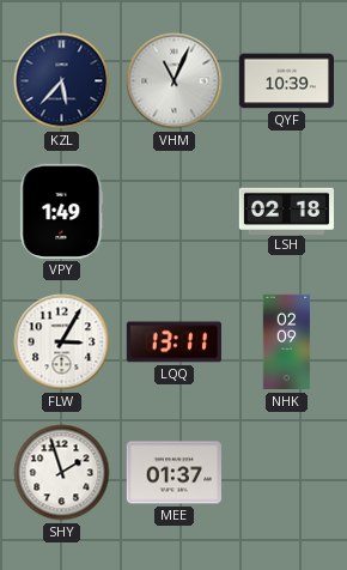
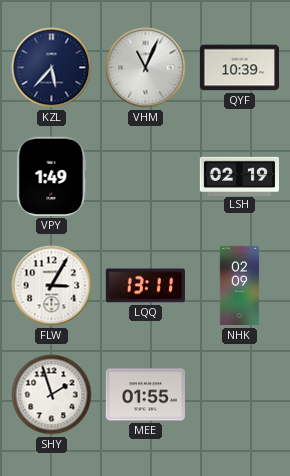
LSH: 02:18 -> 02:19 (239, 176)
MEE: 01:37 -> 01:55 (145, 395)
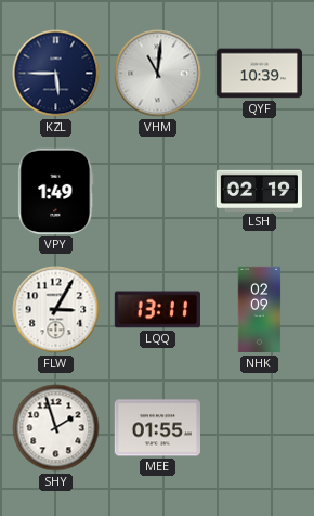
KZL: 5:37 -> 5:45 (56, 74)
VHM: 11:04 -> 11:01 (158, 74)
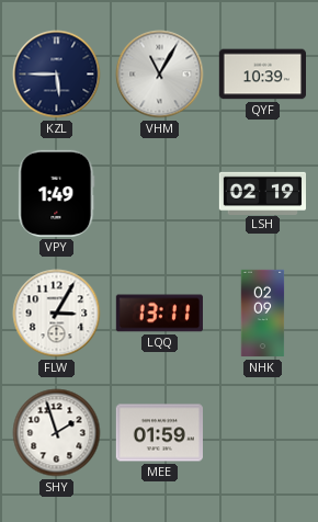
VHM: 11:01 -> 11:05 (160, 75)
MEE: 01:55 -> 01:59 (159, 433)
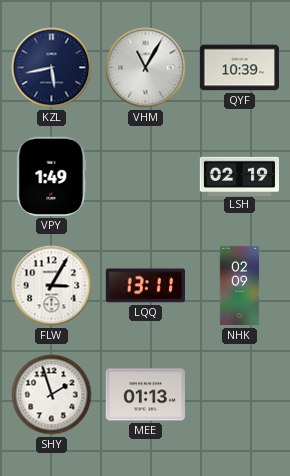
KZL: 5:45 -> 5:43 (52, 68)
MEE: 01:59 -> 01:13 (145, 395)
